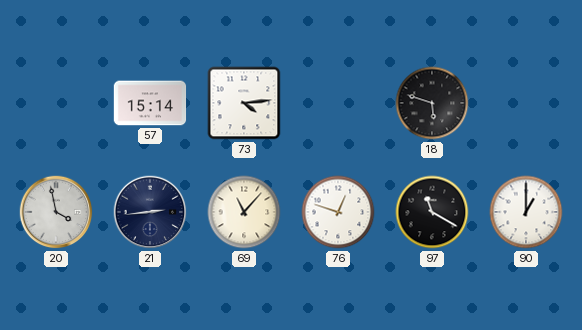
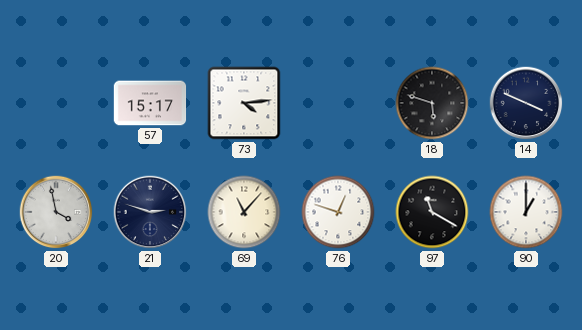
57: 15:14 -> 15:17 (150, 103)
14: none -> 3:49 (526, 103)
21: 2:44 -> 2:48 (150, 212)
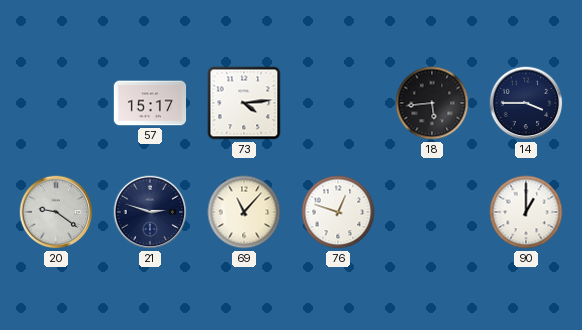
18: 5:48 -> 5:44 (432, 103)
14: 3:49 -> 3:45 (526, 103)
20: 3:58 -> 9:21 (56, 212)
97: 11:20 -> none (432, 212)
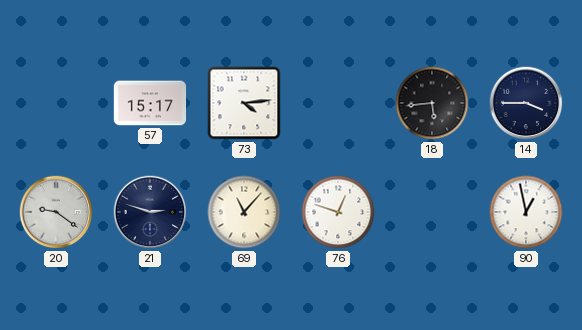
90: 1:00 -> 12:58 (526, 212)
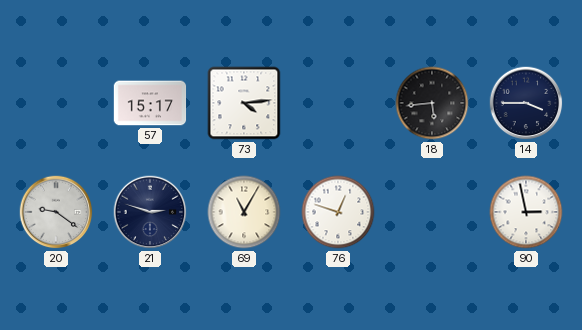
69: 11:07 -> 11:05 (244, 212)
90: 12:58 -> 2:58 (526, 212)
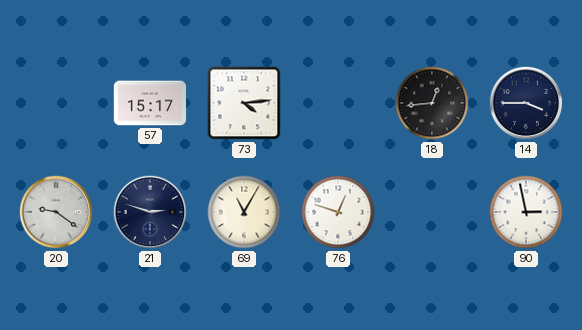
18: 5:44 -> 12:44 (432, 103)
